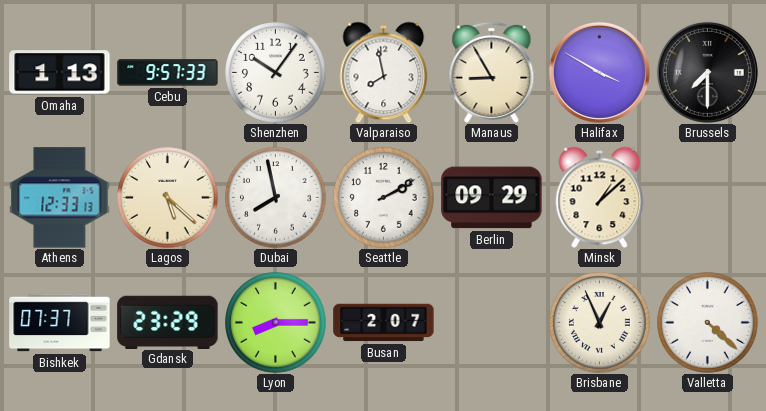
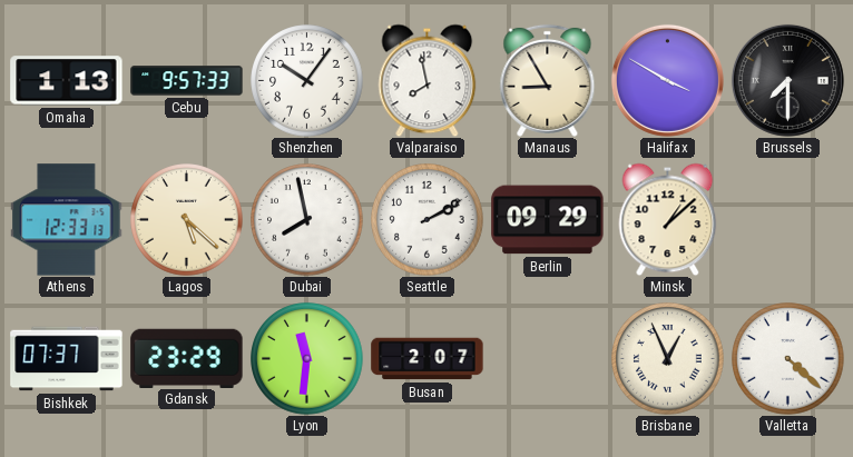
Lyon: 8:15 -> 11:31 (307, 359)
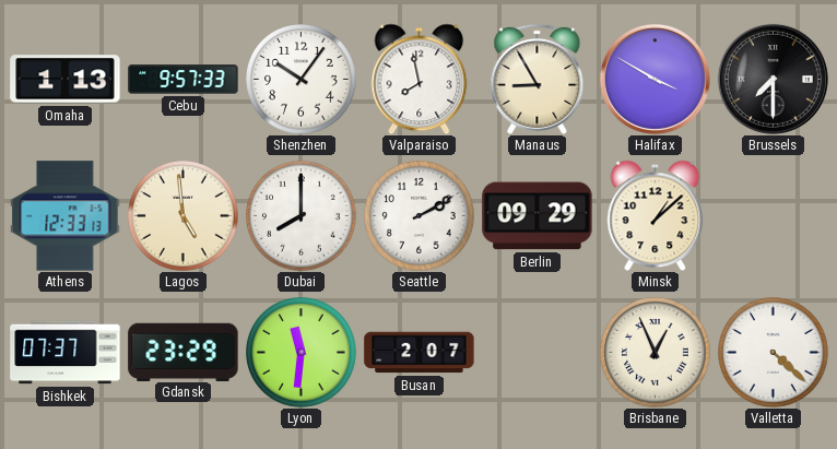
Lagos: 5:22 -> 4:59 (184, 216)
Dubai: 7:58 -> 8:00 (302, 216)
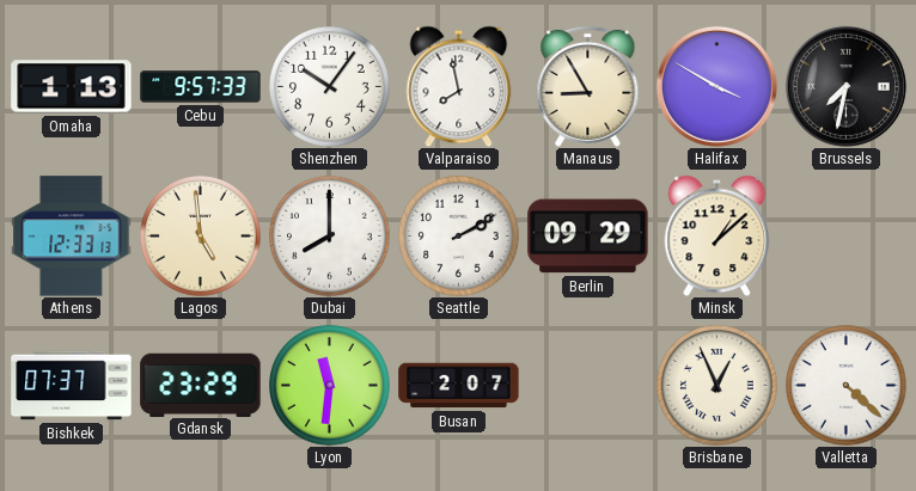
Brussels: 7:30 -> 7:32 (845, 86)
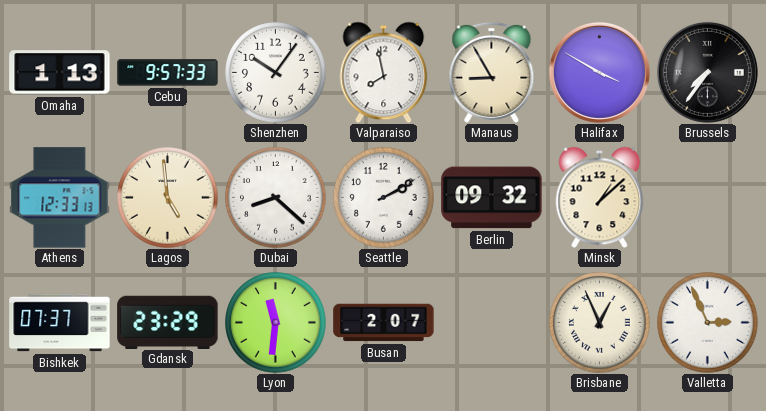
Brussels: 7:32 -> 7:36 (707, 72)
Dubai: 8:00 -> 8:22 (276, 198)
Berlin: 09:29 -> 09:32 (492, 198)
Valletta: 4:22 -> 2:56 (708, 323)
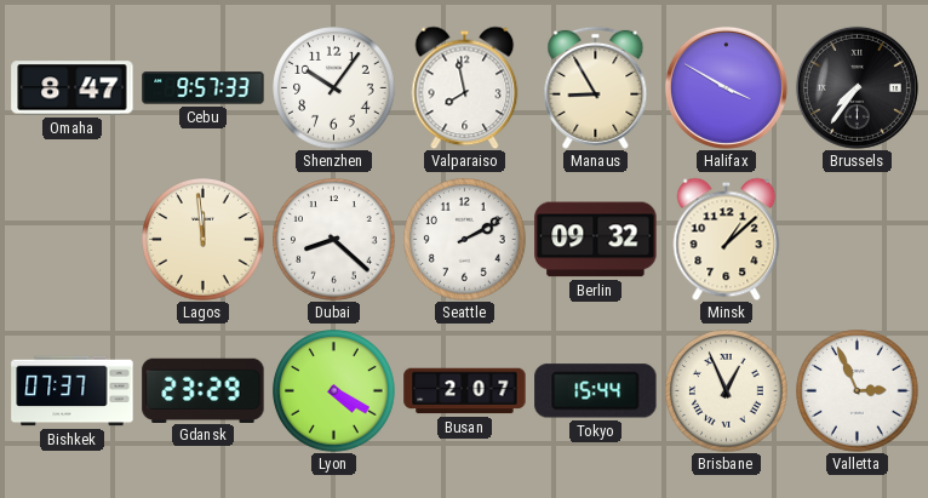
Omaha: 1:13 -> 8:47 (73, 88)
Athens: 12:33 -> none (60, 198)
Lagos: 4:59 -> 11:59 (204, 240)
Lyon: 11:31 -> 4:20 (334, 391)
Tokyo: none -> 15:44 (596, 391)
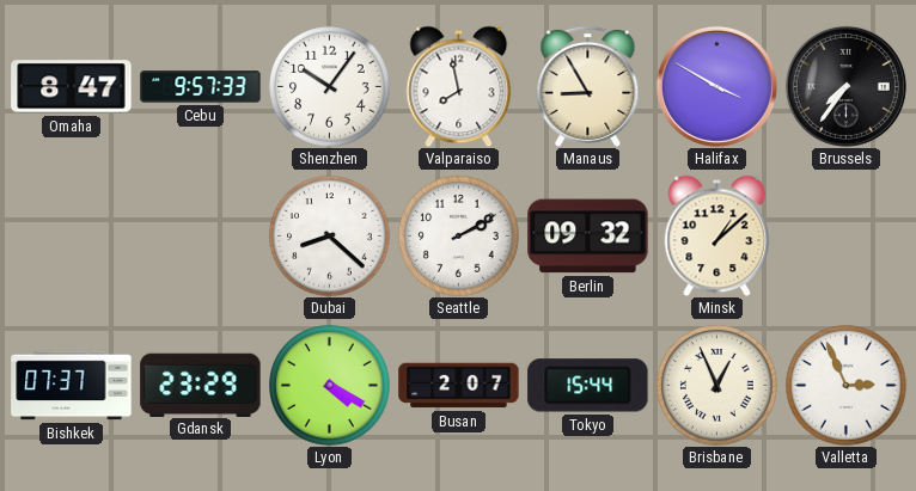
Lagos: 11:59 -> none (204, 240)
